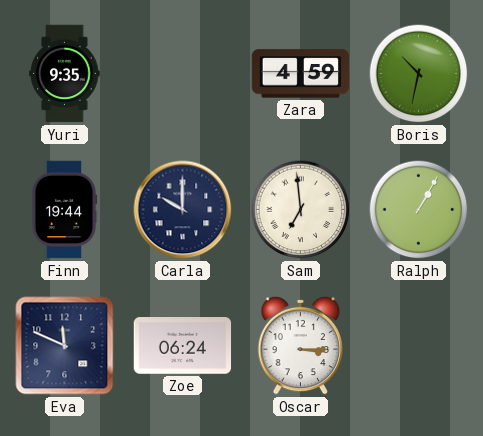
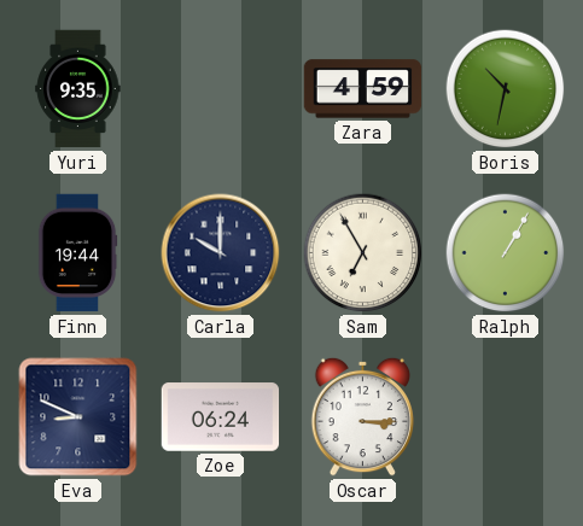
Sam: 6:59 -> 6:55 (363, 253)
Eva: 11:49 -> 8:49 (78, 417)
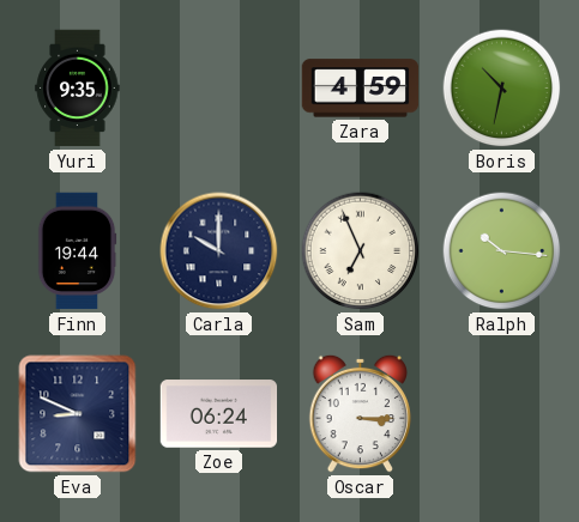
Sam: 6:55 -> 6:56 (361, 251)
Ralph: 1:05 -> 10:16 (502, 251)
